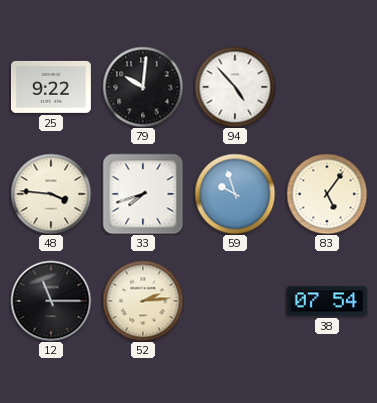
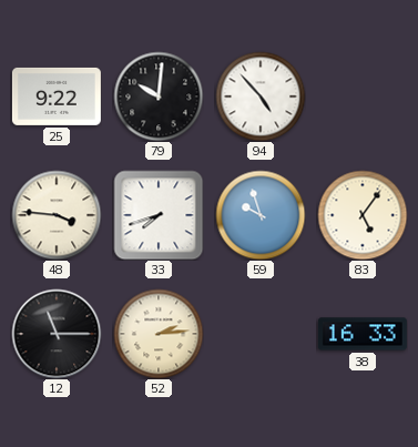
38: 07:54 -> 16:33 (363, 334)
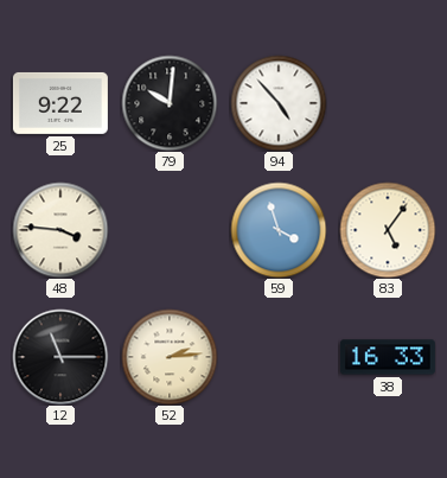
33: 7:42 -> none (159, 215)
59: 9:57 -> 3:57 (279, 230)
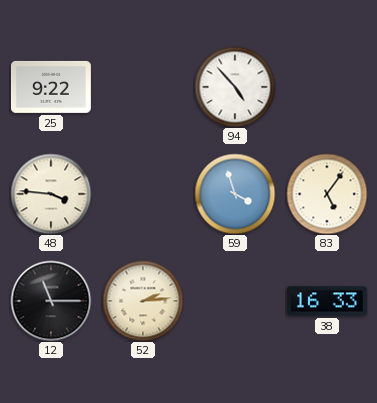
79: 10:01 -> none (170, 103)
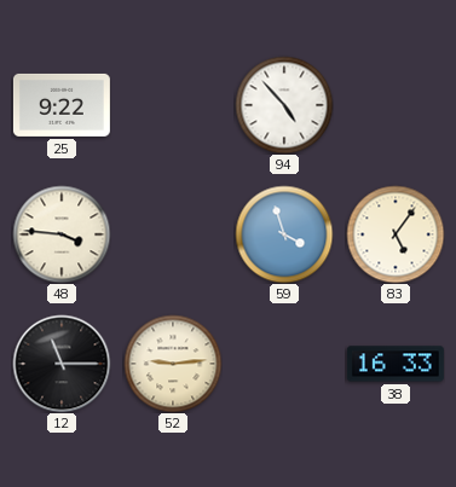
52: 2:14 -> 9:14 (173, 364)
